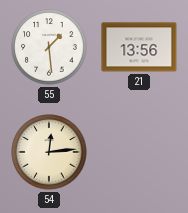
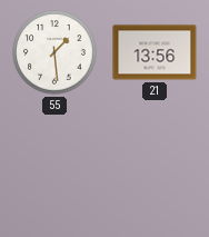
54: 12:14 -> none (49, 152)
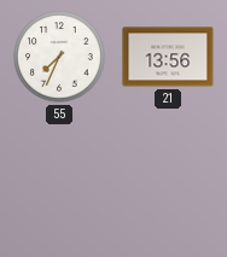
55: 1:29 -> 7:34 (59, 57)
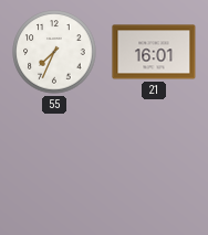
21: 13:56 -> 16:01 (154, 52)
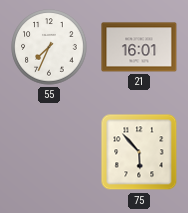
75: none -> 5:53 (139, 152)
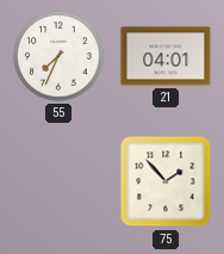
21: 16:01 -> 04:01 (166, 56)
75: 5:53 -> 1:53 (166, 181)
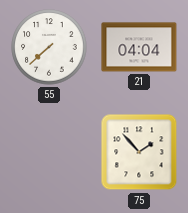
55: 7:34 -> 7:38 (49, 47)
21: 04:01 -> 04:04 (139, 47)
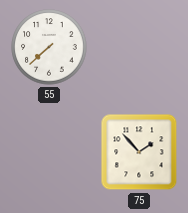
21: 04:04 -> none (139, 47)
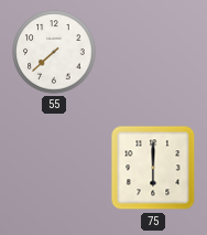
75: 1:53 -> 6:00 (153, 168)
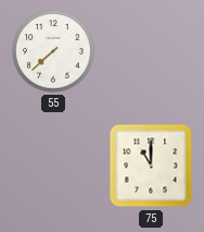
75: 6:00 -> 11:00 (151, 166)
